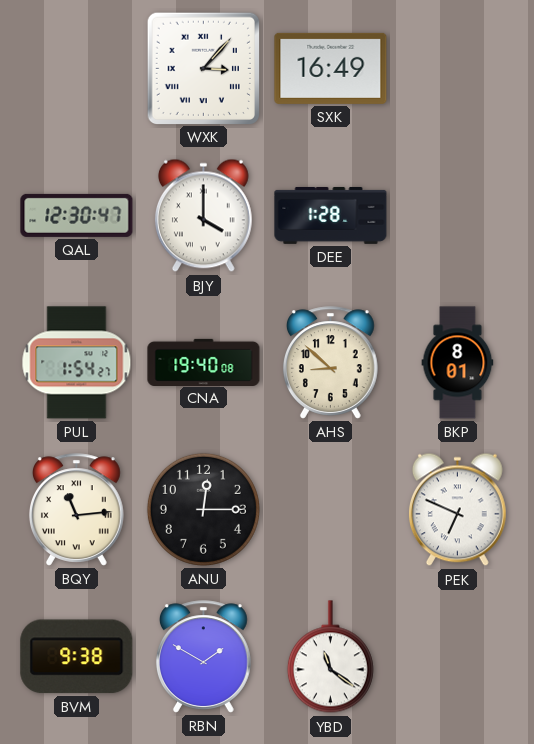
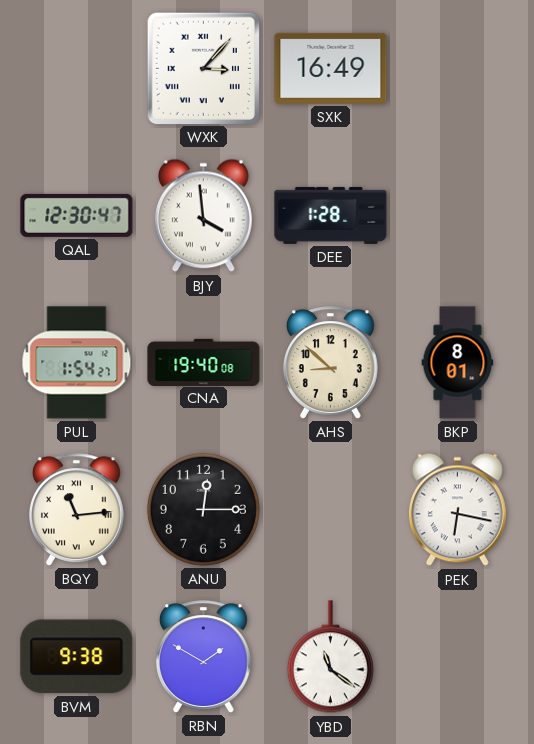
BJY: 4:00 -> 3:59 (203, 216)
PEK: 6:49 -> 6:17 (457, 510)
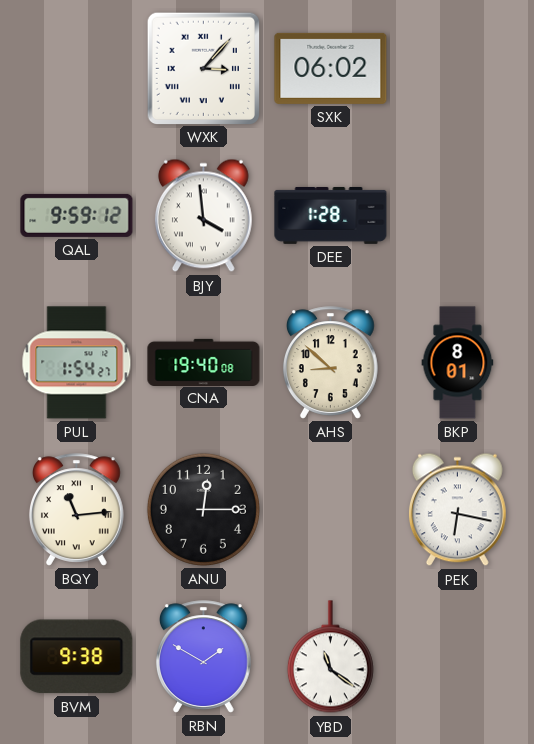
SXK: 16:49 -> 06:02 (331, 68)
QAL: 12:30 -> 9:59 (77, 215)
